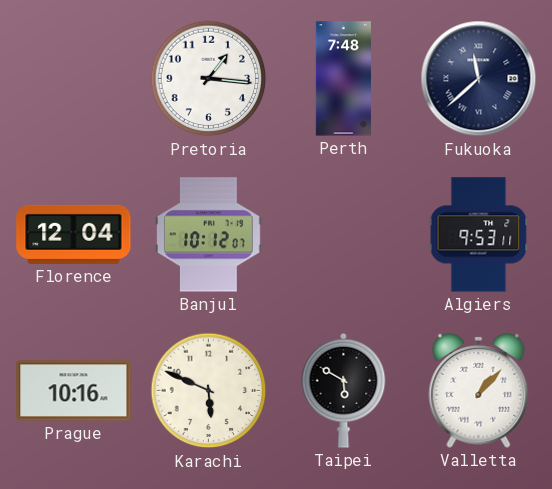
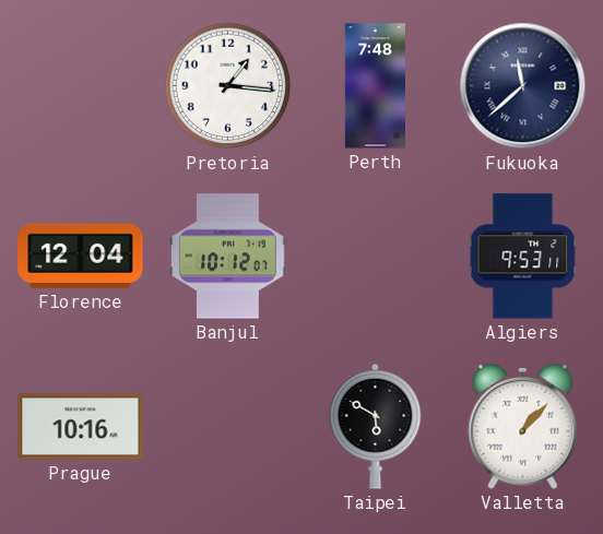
Karachi: 5:49 -> none (209, 391)
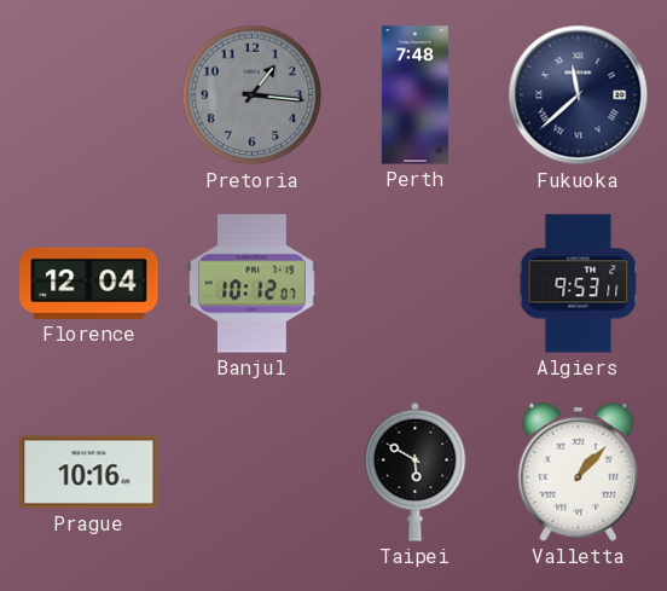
Pretoria dial: white -> grey (253, 95)
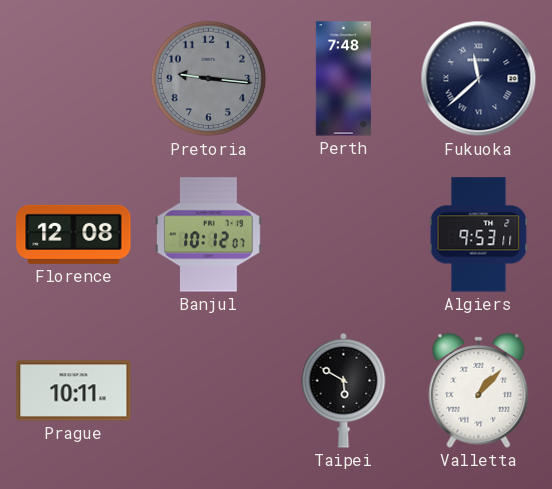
Pretoria: 1:16 -> 9:16 (209, 79)
Florence: 12:04 -> 12:08 (74, 234)
Prague: 10:16 -> 10:11 (74, 391)
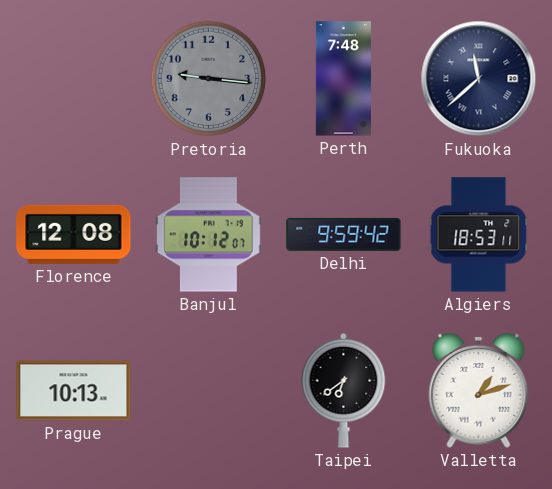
Delhi: none -> 9:59 (344, 234)
Algiers: 9:53 -> 18:53 (479, 235)
Prague: 10:11 -> 10:13 (74, 391)
Taipei: 5:50 -> 6:39 (344, 390)
Valletta: 1:07 -> 1:12 (479, 390)
